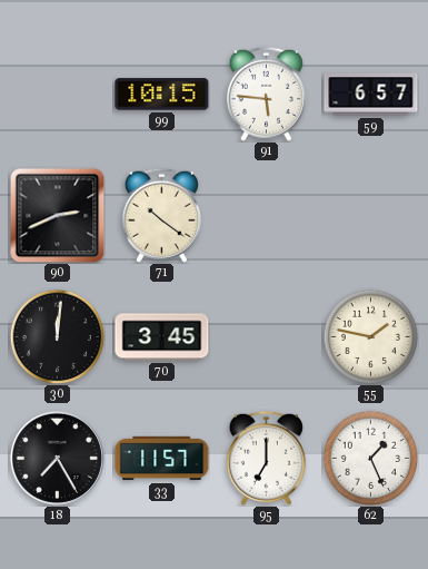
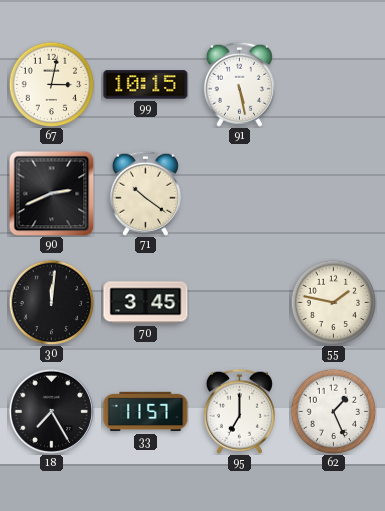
67: none -> 3:02 (51, 84)
91: 5:46 -> 5:28 (239, 84)
59: 6:57 -> none (371, 95)
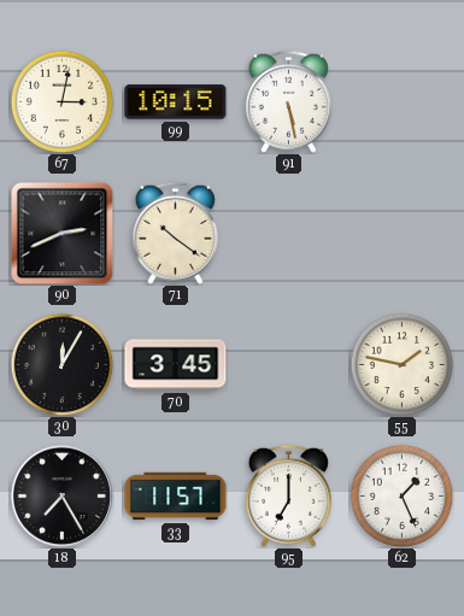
30: 12:01 -> 12:05 (61, 364)
